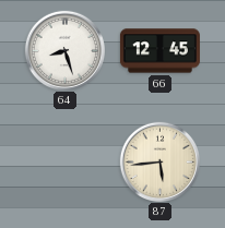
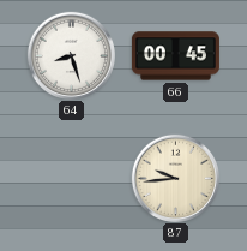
66: 12:45 -> 00:45 (175, 56)
87: 5:44 -> 9:44 (175, 178)
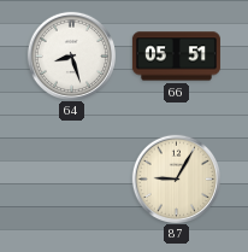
66: 00:45 -> 05:51 (176, 57)
87: 9:44 -> 9:05 (176, 178)
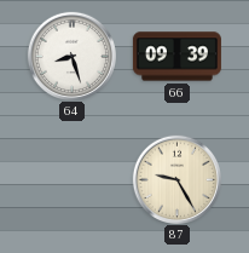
66: 05:51 -> 09:39 (176, 57)
87: 9:05 -> 9:25 (176, 179)
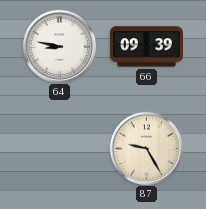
64: 8:27 -> 8:47 (59, 46)
